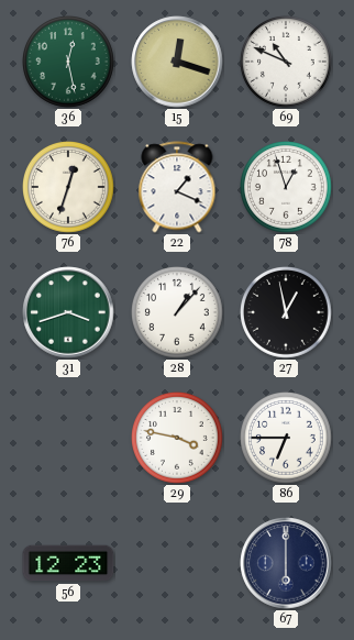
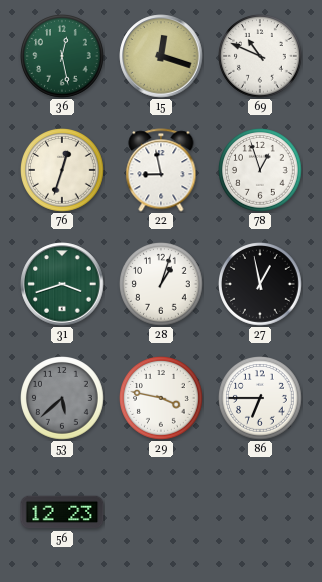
22: 1:19 -> 8:58 (161, 170)
28: 1:07 -> 1:03 (162, 285)
53: none -> 5:38 (63, 399)
67: 6:00 -> none (286, 563)
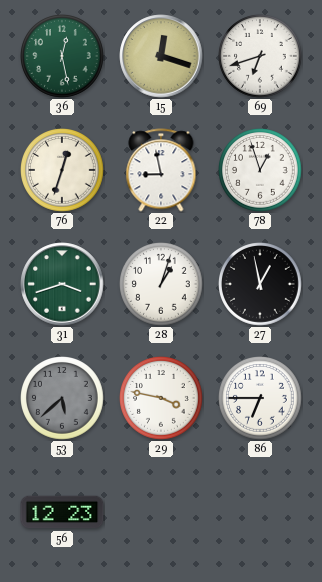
69: 10:49 -> 6:42 (261, 57)
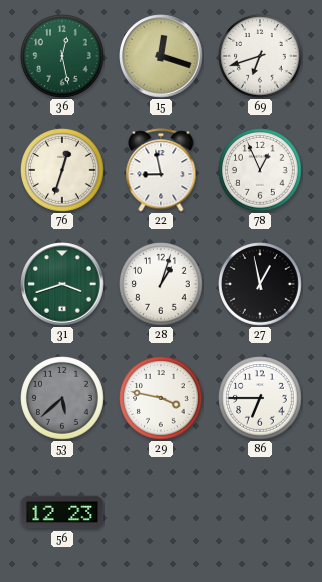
78: 12:57 -> 12:56 (261, 171)
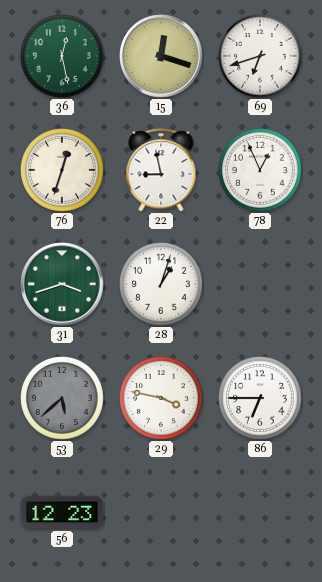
27: 12:58 -> none (261, 285)
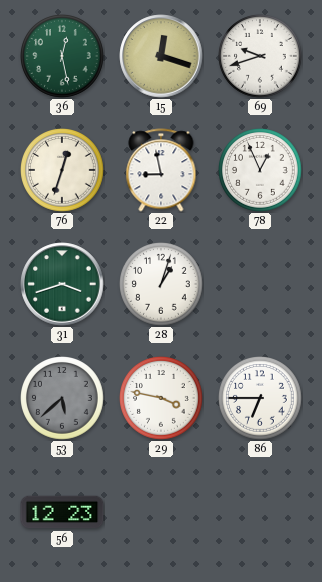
69: 6:42 -> 9:42 (261, 57)
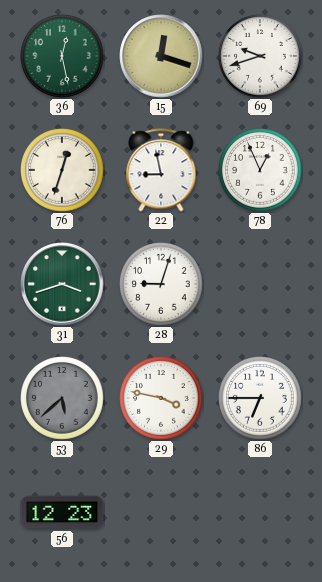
28: 1:03 -> 9:03 (162, 285)
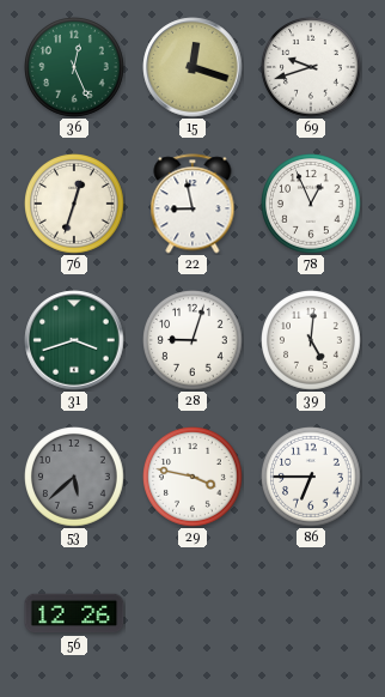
36: 12:28 -> 12:26 (75, 68)
39: none -> 5:01 (312, 341)
56: 12:23 -> 12:26 (74, 613)
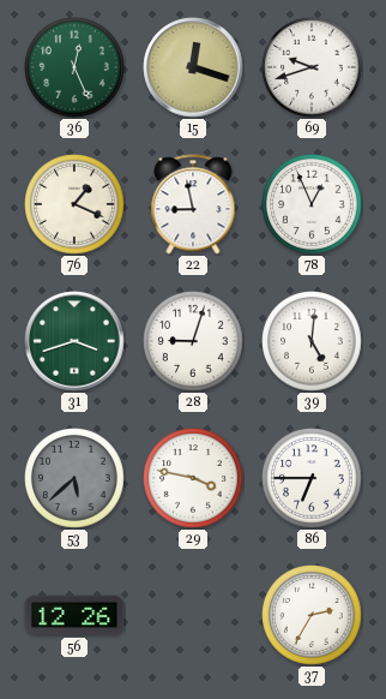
76: 12:33 -> 1:19 (76, 205)
37: none -> 2:35 (313, 616)
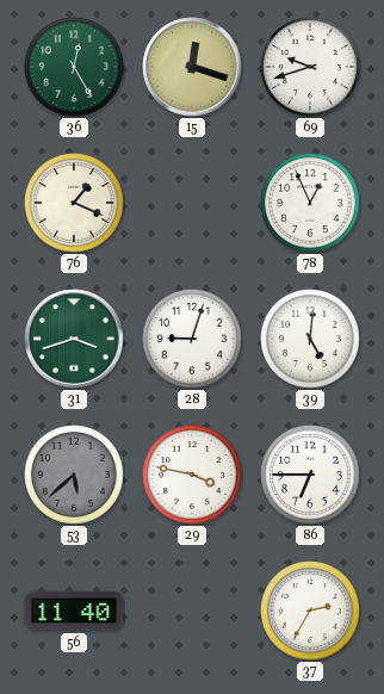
36: 12:26 -> 12:25 (75, 68)
22: 8:58 -> none (193, 204)
56: 12:26 -> 11:40 (74, 611)
